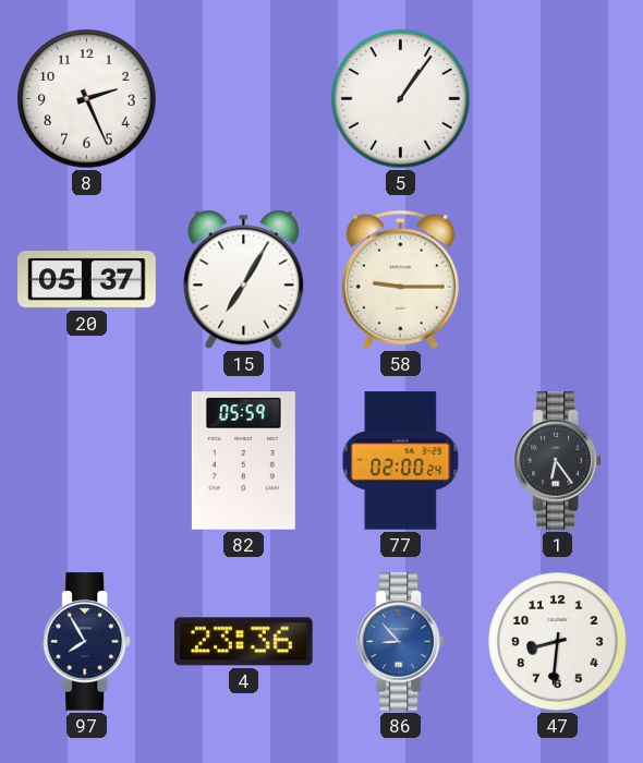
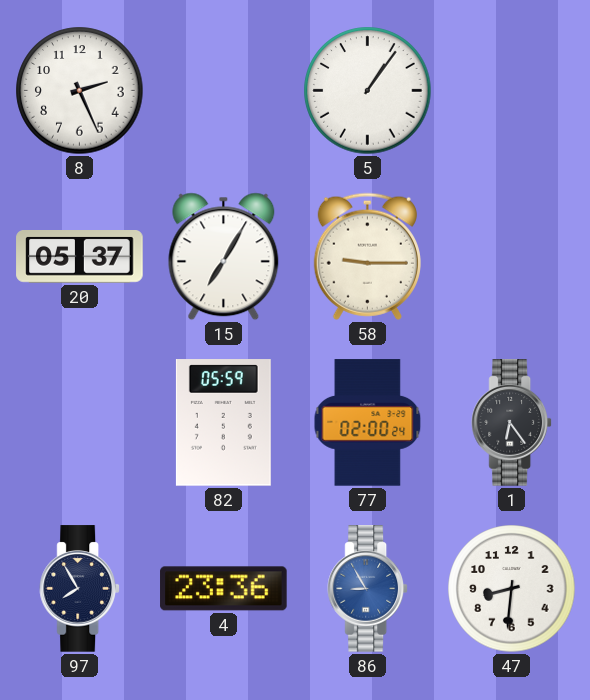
86: 8:53 -> 8:55 (368, 589)
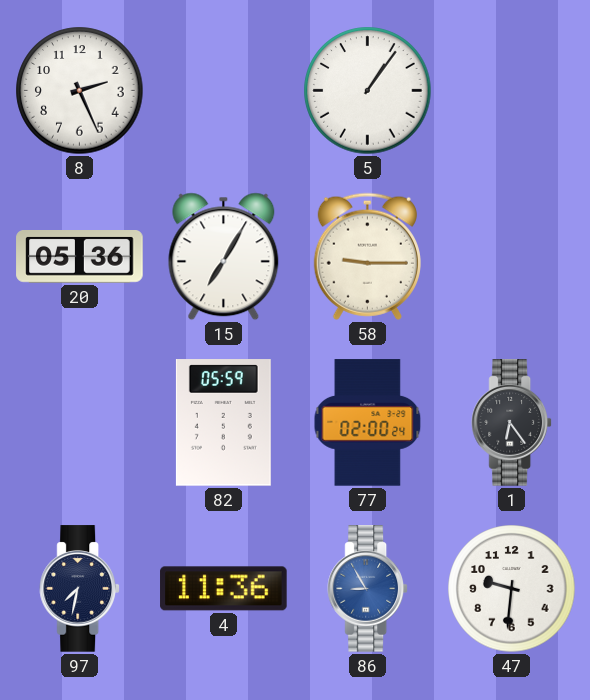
20: 05:37 -> 05:36 (80, 257)
97: 7:55 -> 7:32 (80, 589)
4: 23:36 -> 11:36 (224, 589)
47: 8:31 -> 9:31 (512, 589)
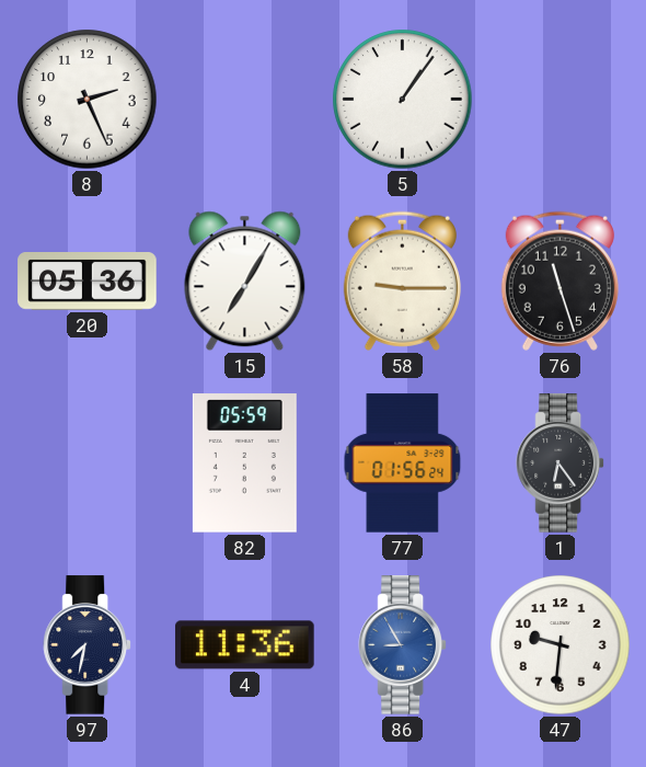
76: none -> 11:27 (560, 281)
77: 02:00 -> 01:56 (403, 463)
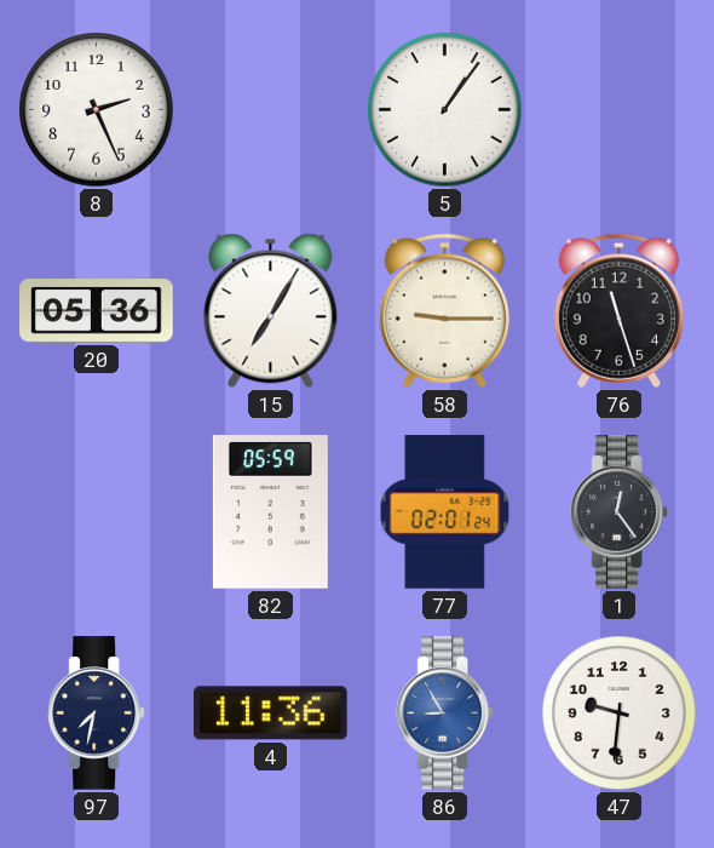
77: 01:56 -> 02:01 (445, 512)
1: 6:24 -> 12:24 (620, 512)
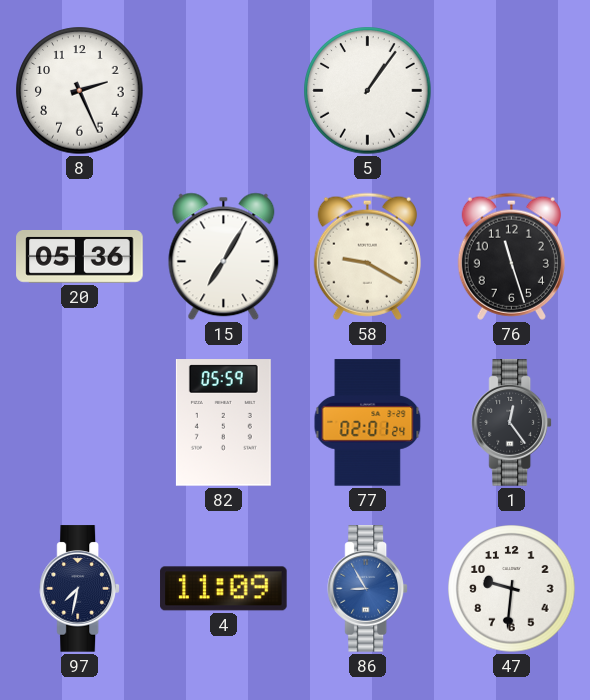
58: 9:15 -> 9:20 (367, 256)
4: 11:36 -> 11:09 (224, 589)
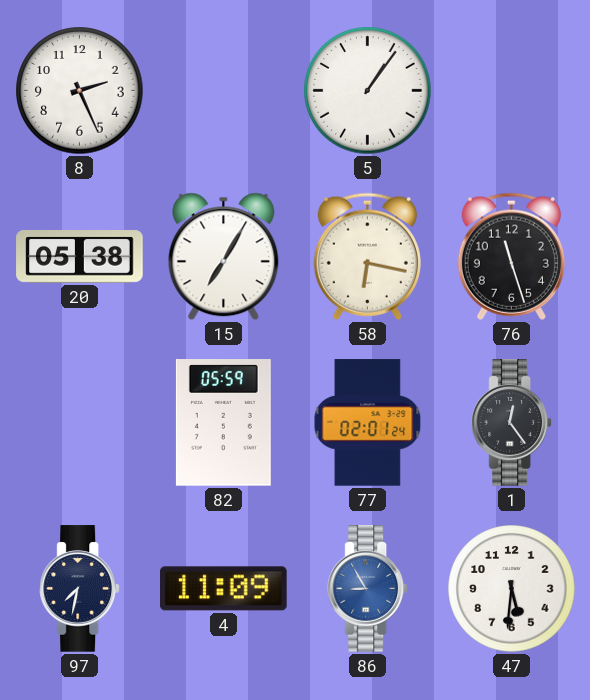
20: 05:36 -> 05:38 (80, 257)
58: 9:20 -> 6:17 (367, 256)
47: 9:31 -> 5:31 (512, 589)
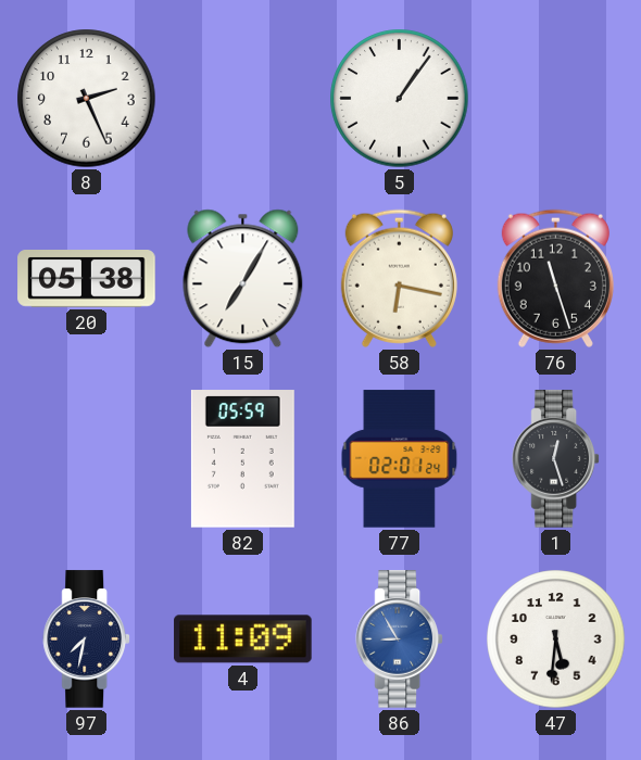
1: 12:24 -> 12:27 (556, 459)
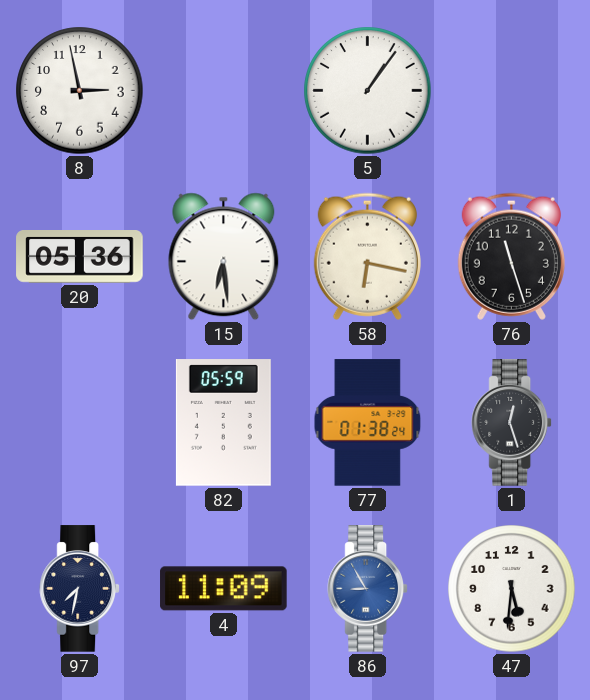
8: 2:26 -> 2:58 (80, 91)
20: 05:38 -> 05:36 (80, 257)
15: 7:05 -> 6:29 (224, 257)
77: 02:01 -> 01:38 (368, 423)
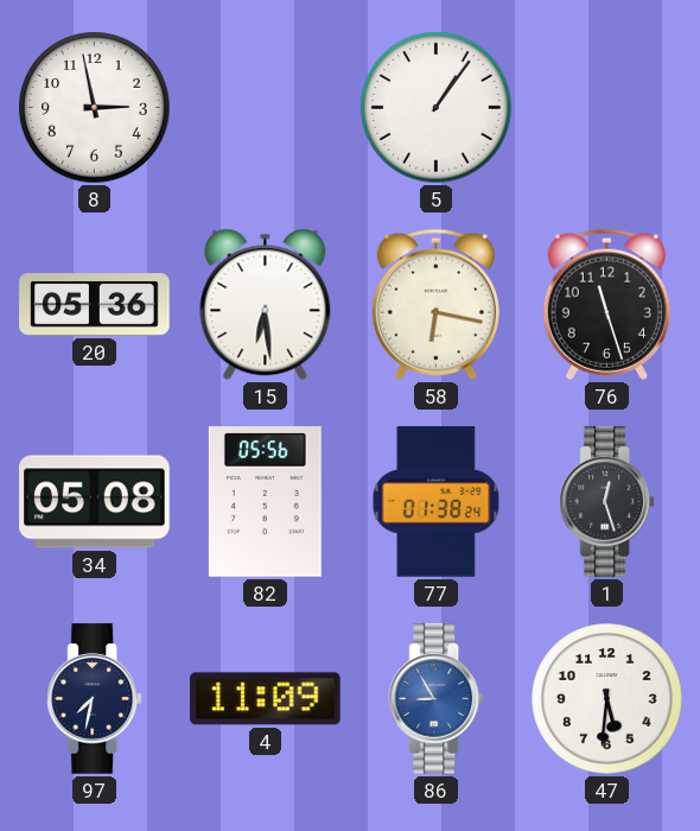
34: none -> 05:08 (95, 502)
82: 05:59 -> 05:56 (265, 502)
